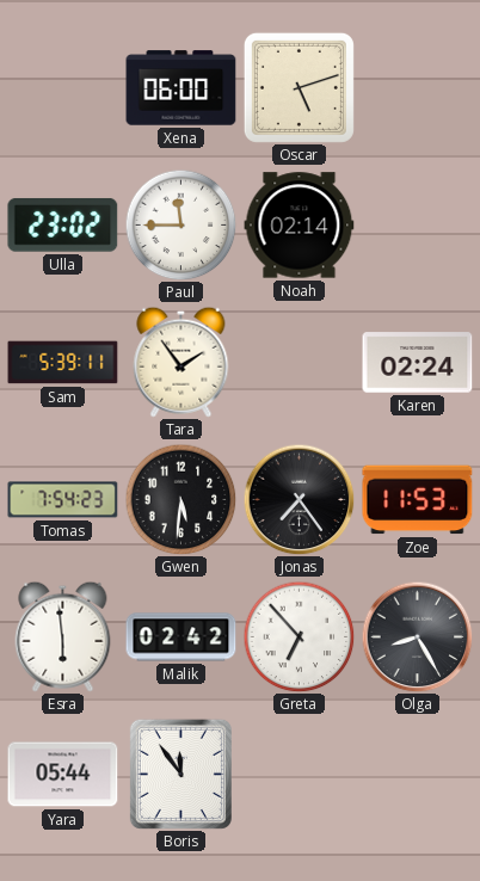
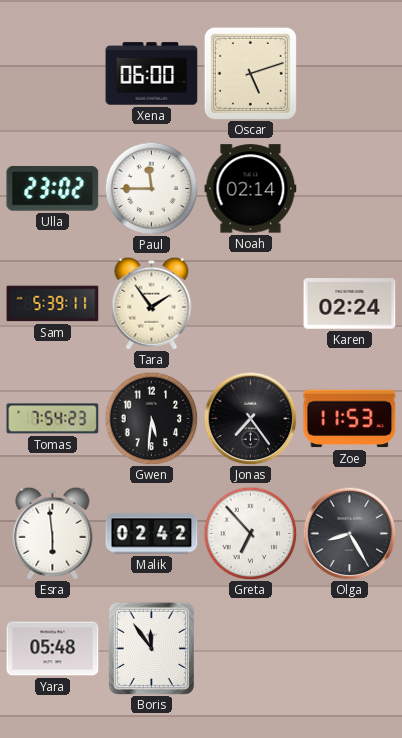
Yara: 05:44 -> 05:48 (53, 649)
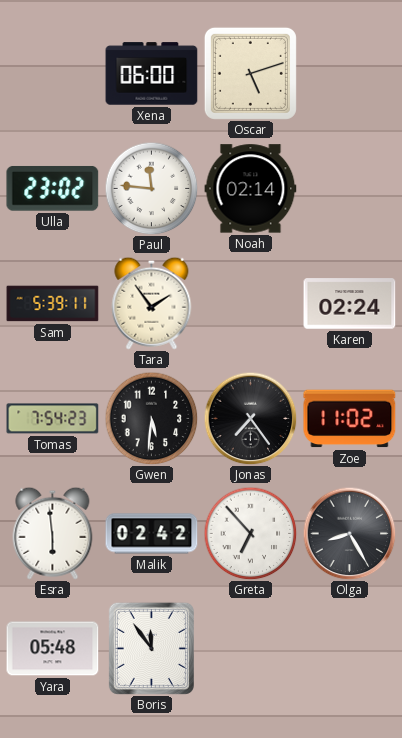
Paul: 11:45 -> 11:46 (151, 188)
Zoe: 11:53 -> 11:02 (350, 419)
